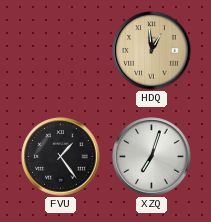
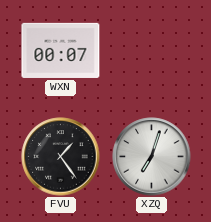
WXN: none -> 00:07 (61, 50)
HDQ: 12:59 -> none (152, 51)
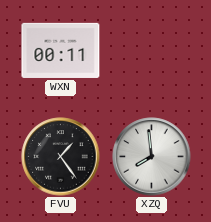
WXN: 00:07 -> 00:11 (61, 50)
XZQ: 7:03 -> 7:59 (152, 157)
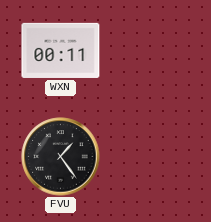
XZQ: 7:59 -> none (152, 157)
